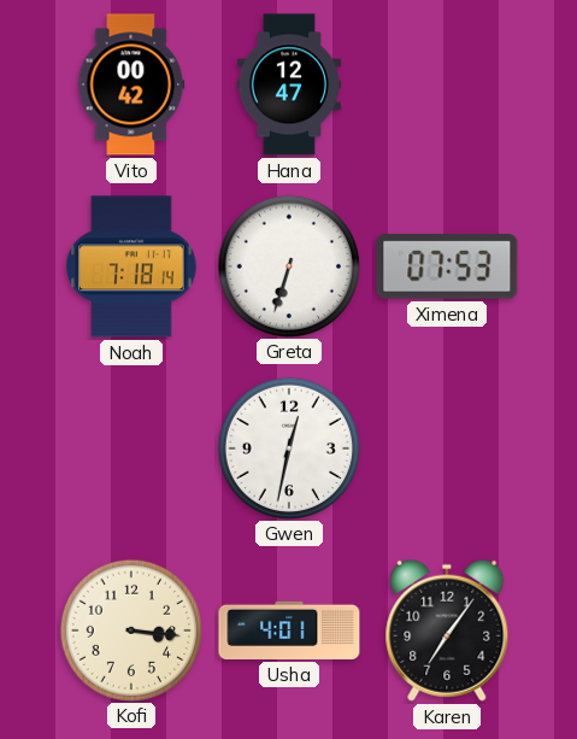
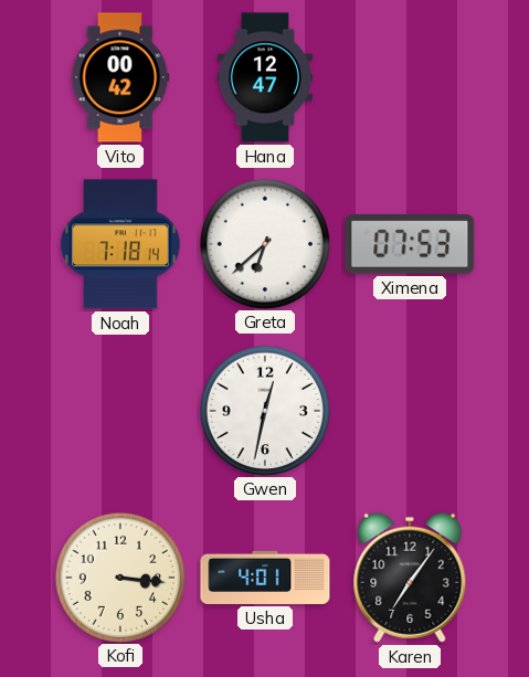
Greta: 6:33 -> 6:38 (264, 243)
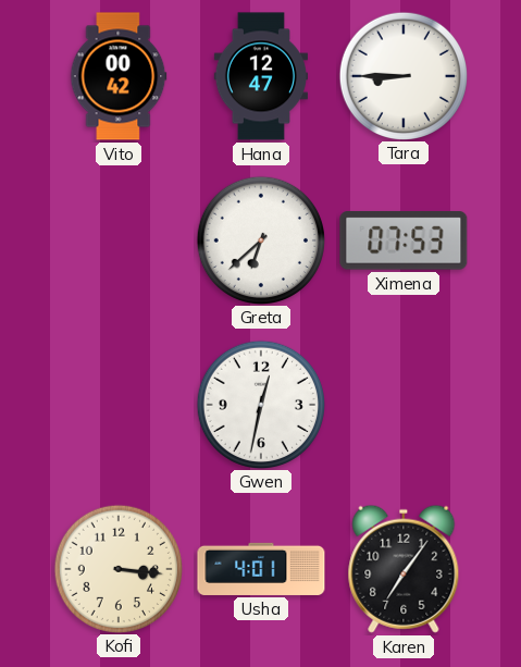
Tara: none -> 8:45 (402, 75)
Noah: 7:18 -> none (120, 244)
